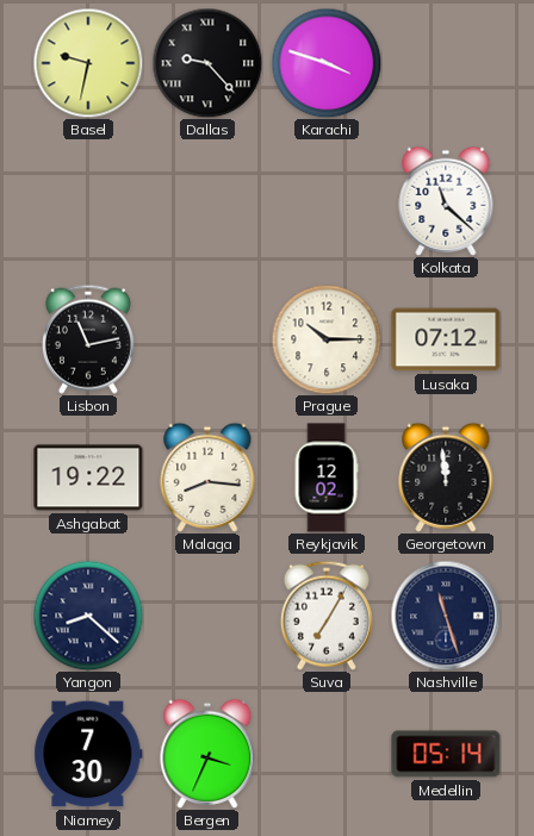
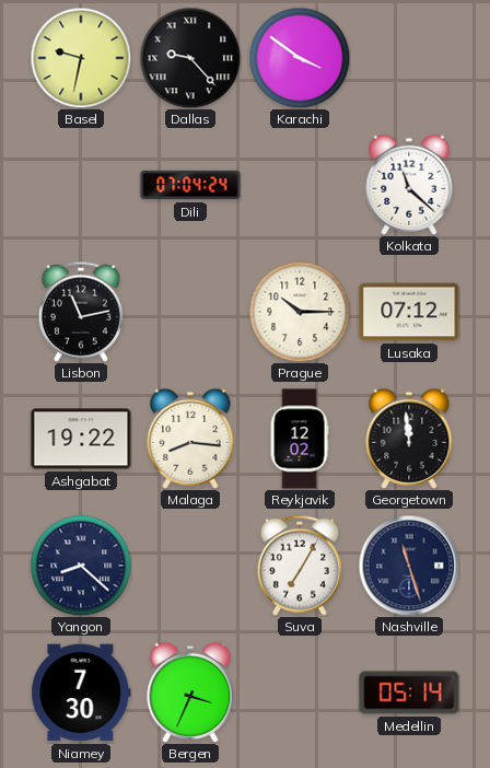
Karachi: 3:48 -> 3:51 (300, 58)
Dili: none -> 07:04 (190, 185)
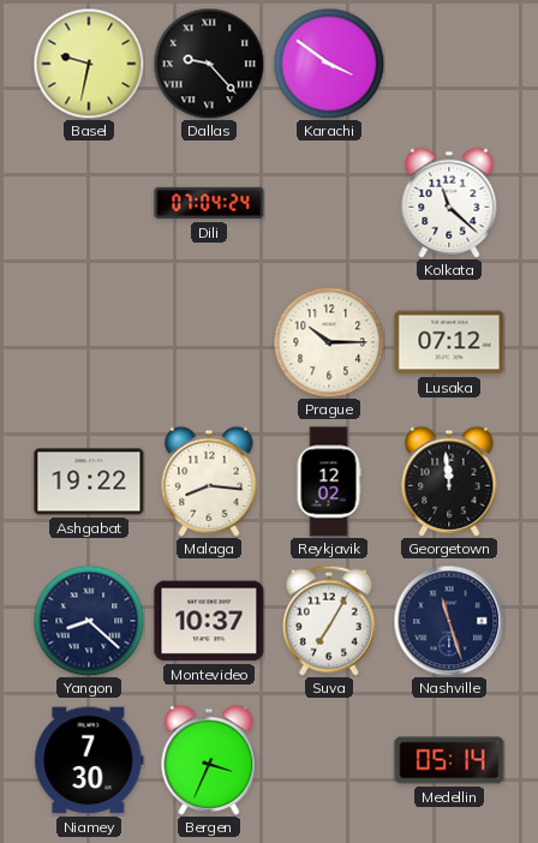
Lisbon: 11:13 -> none (81, 312)
Montevideo: none -> 10:37 (209, 621)
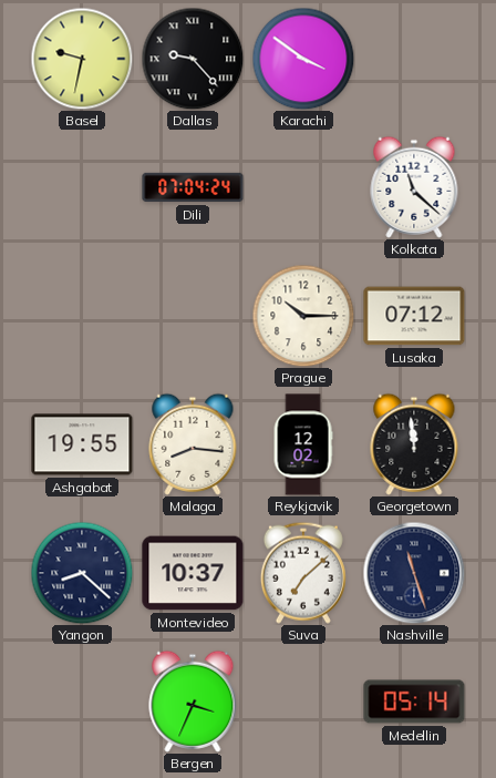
Ashgabat: 19:22 -> 19:55 (82, 444)
Suva: 7:05 -> 7:08 (303, 573)
Niamey: 7:30 -> none (89, 760)
